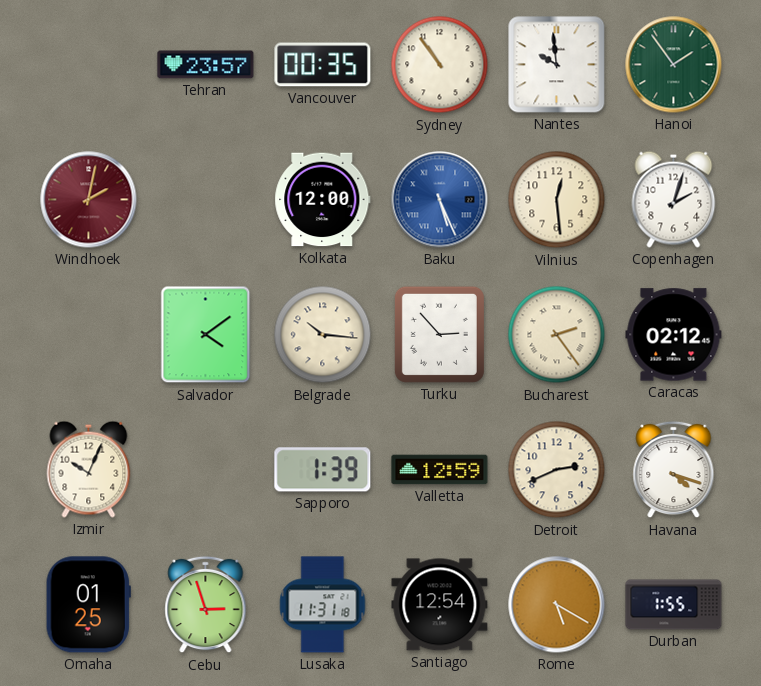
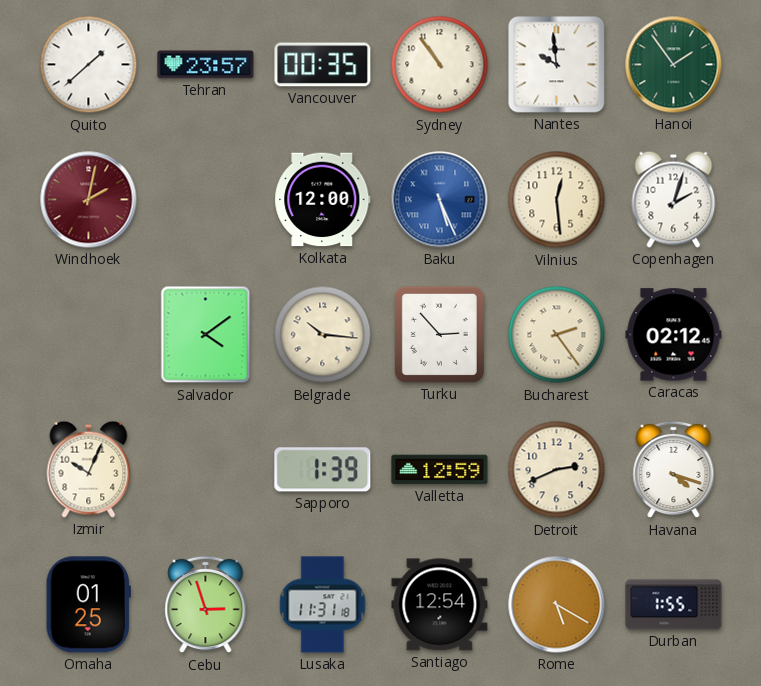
Quito: none -> 1:38 (89, 65)
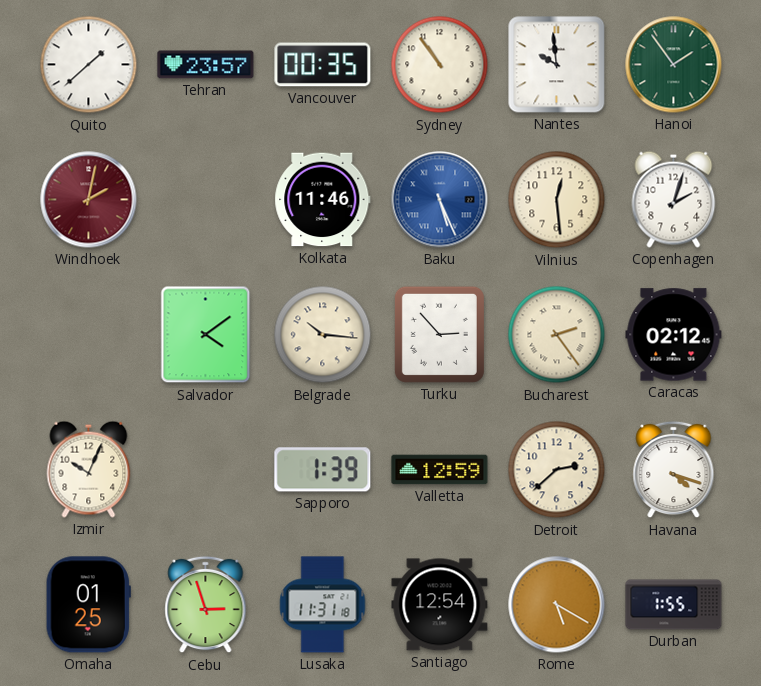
Kolkata: 12:00 -> 11:46 (323, 200)
Detroit: 2:41 -> 2:38 (557, 470)
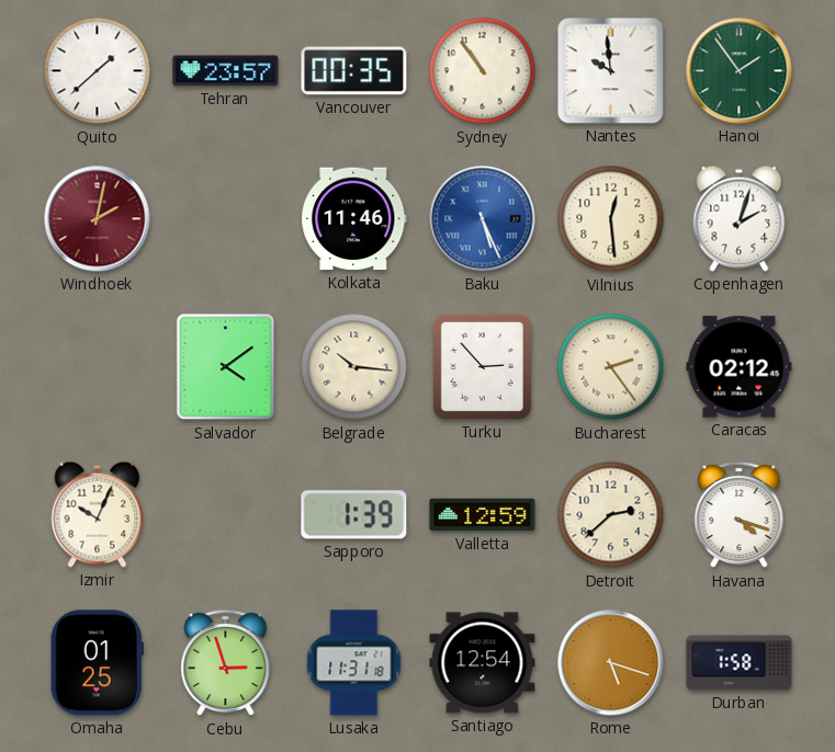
Rome: 5:20 -> 5:18 (611, 663)
Durban: 1:55 -> 1:58 (740, 663)
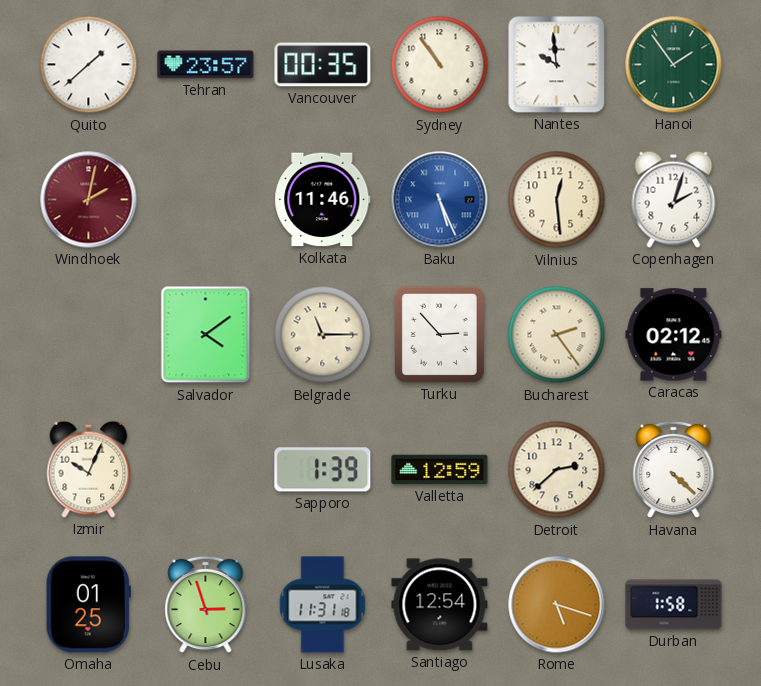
Belgrade: 10:16 -> 11:15 (323, 335)
Havana: 4:18 -> 4:22 (674, 470)
